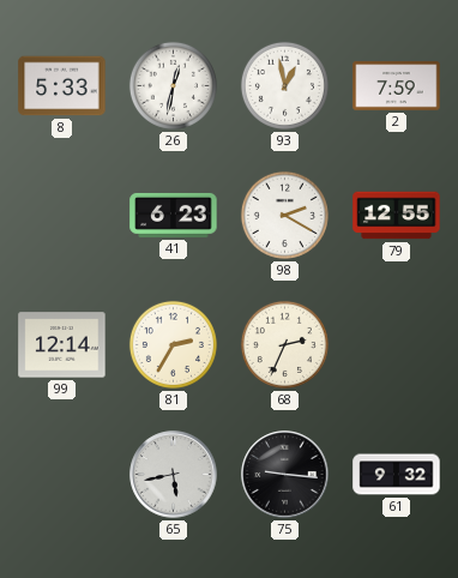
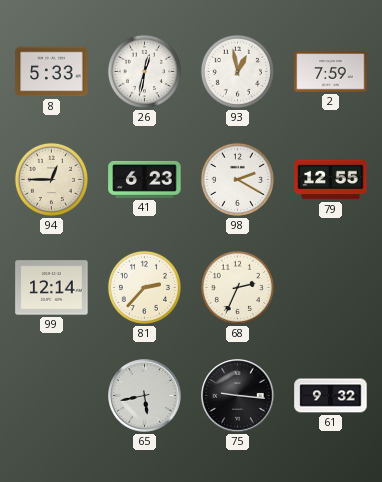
94: none -> 12:45 (51, 179)
81: 2:35 -> 2:37 (144, 287)
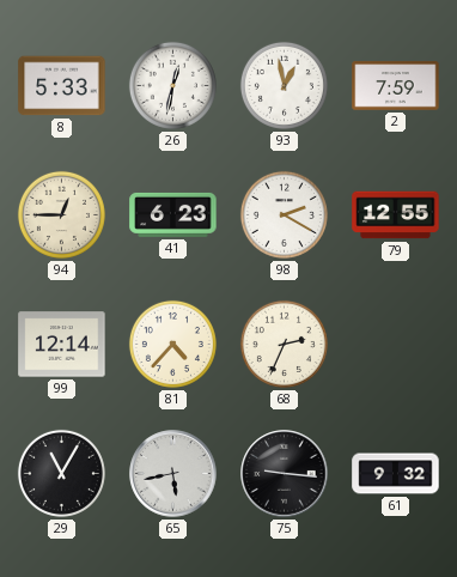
81: 2:37 -> 4:37 (172, 344)
29: none -> 11:05 (61, 473)
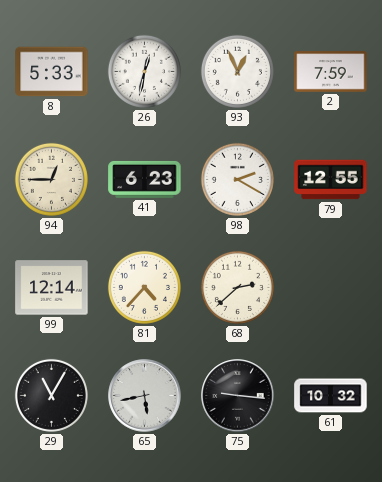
93: 12:58 -> 12:56 (237, 71)
68: 2:34 -> 2:38 (237, 287)
61: 9:32 -> 10:32 (331, 396)
